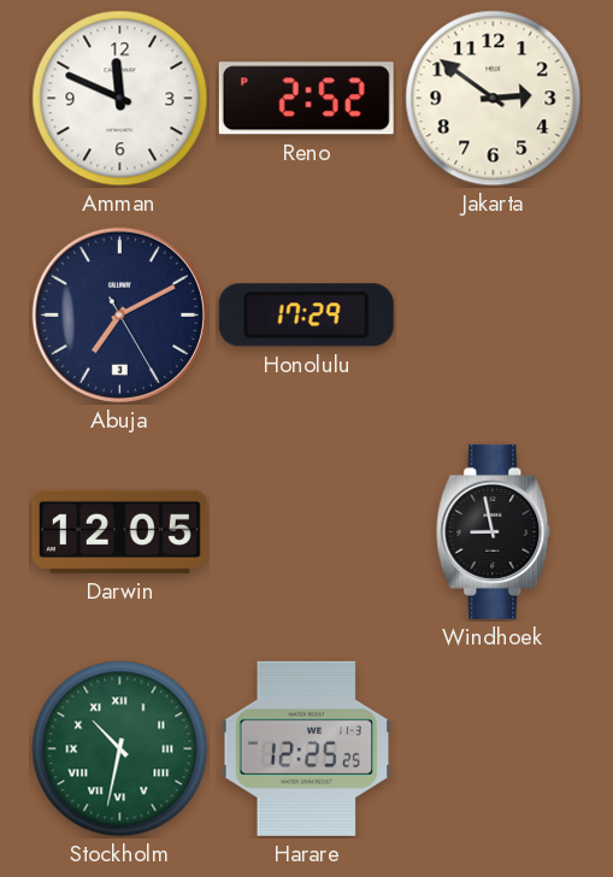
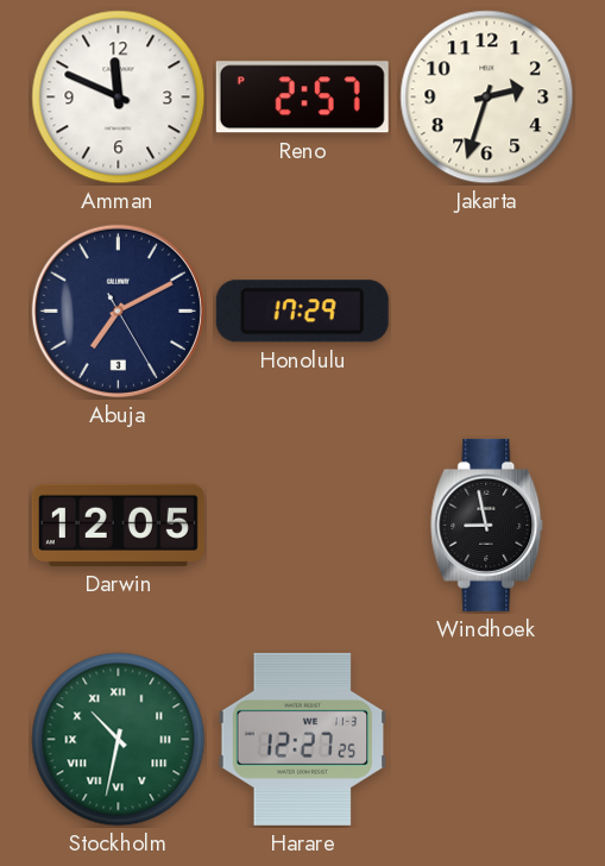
Reno: 2:52 -> 2:57 (302, 98)
Jakarta: 2:51 -> 2:33 (487, 98)
Harare: 12:25 -> 12:27 (303, 739)
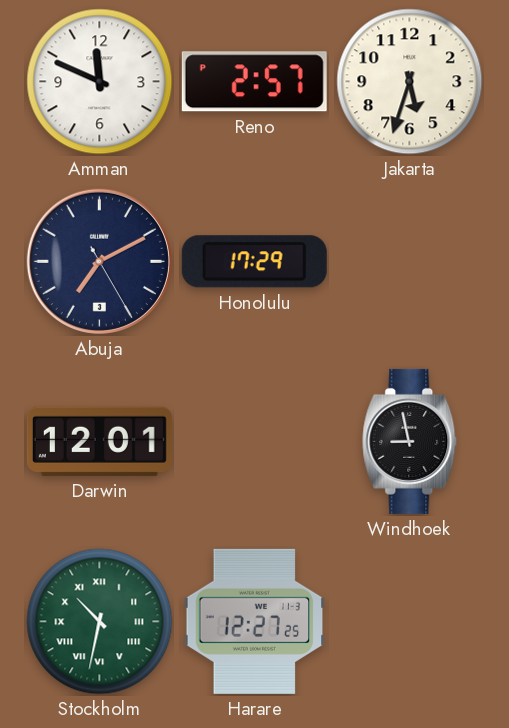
Jakarta: 2:33 -> 5:33 (410, 82)
Darwin: 12:05 -> 12:01 (99, 441)
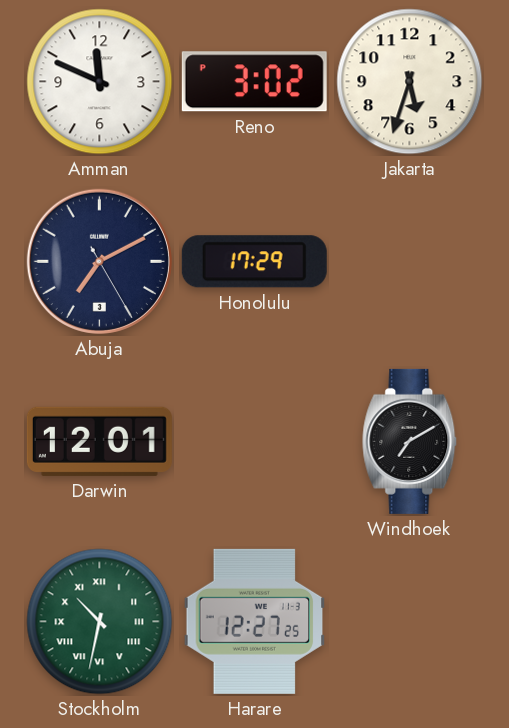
Reno: 2:57 -> 3:02 (254, 82)
Windhoek: 8:58 -> 7:10 (410, 441)
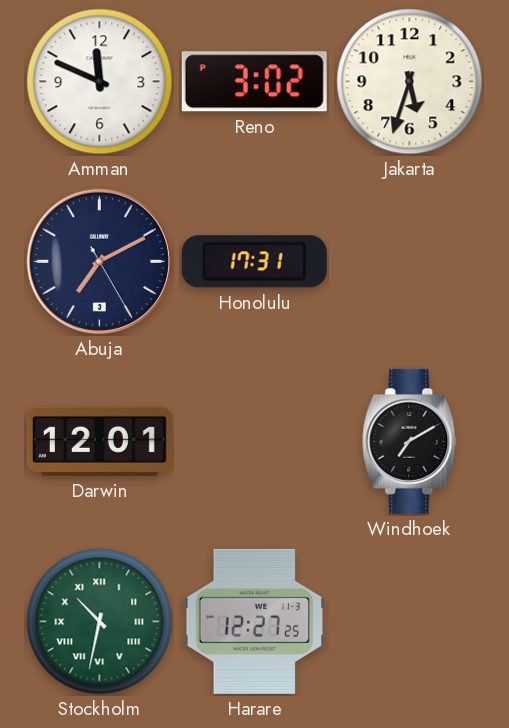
Honolulu: 17:29 -> 17:31 (254, 262)
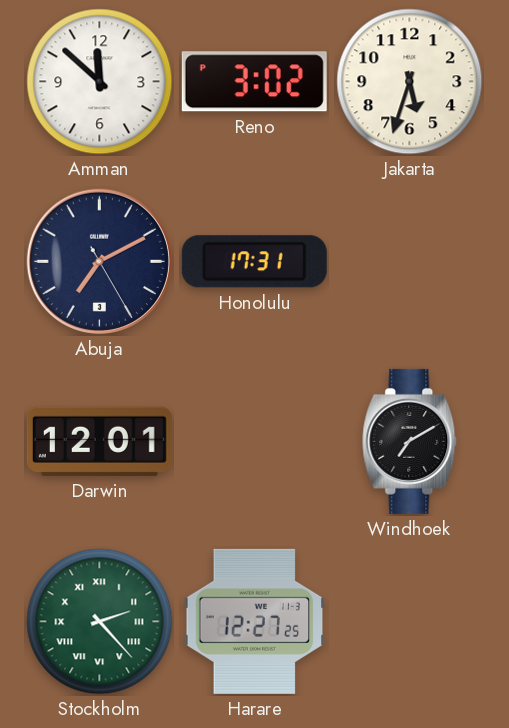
Amman: 11:49 -> 11:52 (100, 82)
Stockholm: 10:32 -> 2:23 (100, 622)
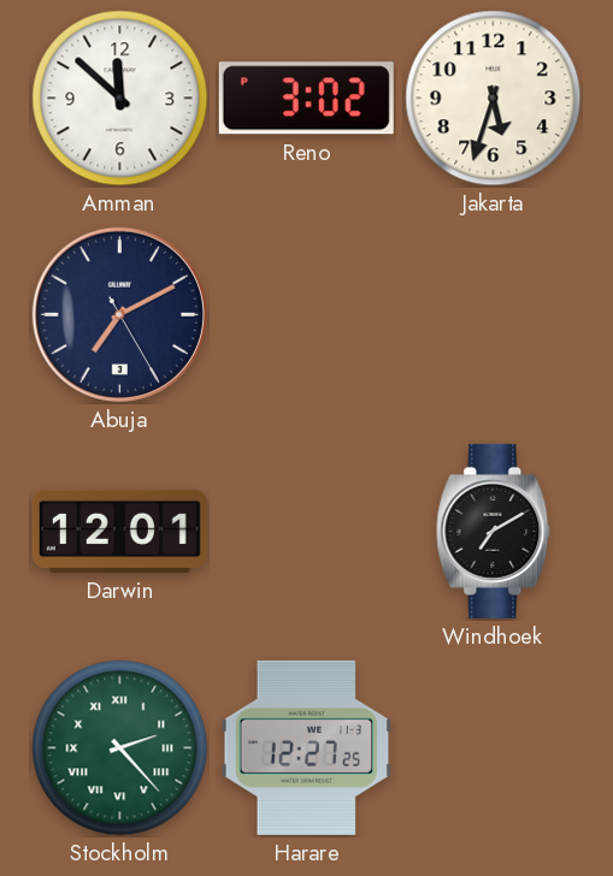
Honolulu: 17:31 -> none (254, 262)
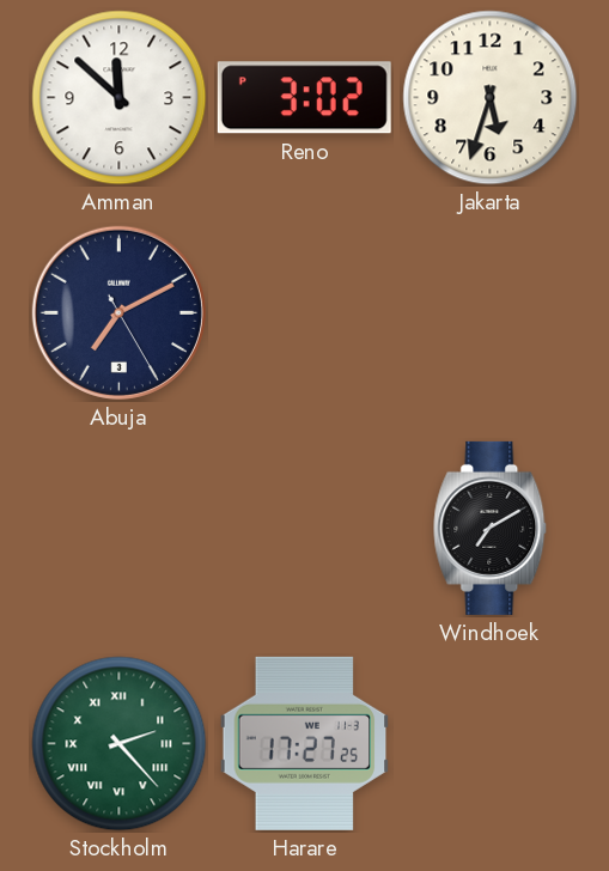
Darwin: 12:01 -> none (119, 531)
Harare: 12:27 -> 17:27 (305, 743)
